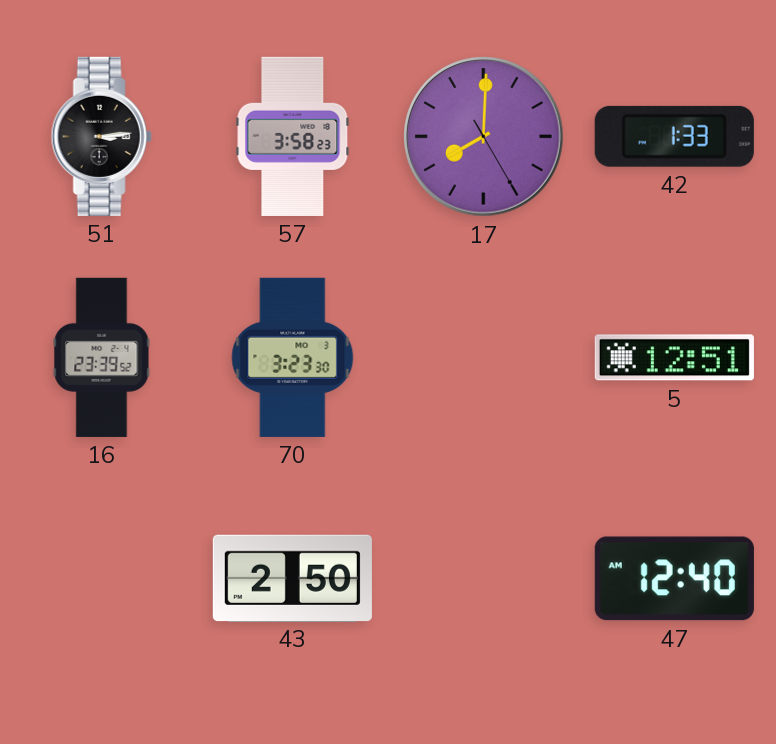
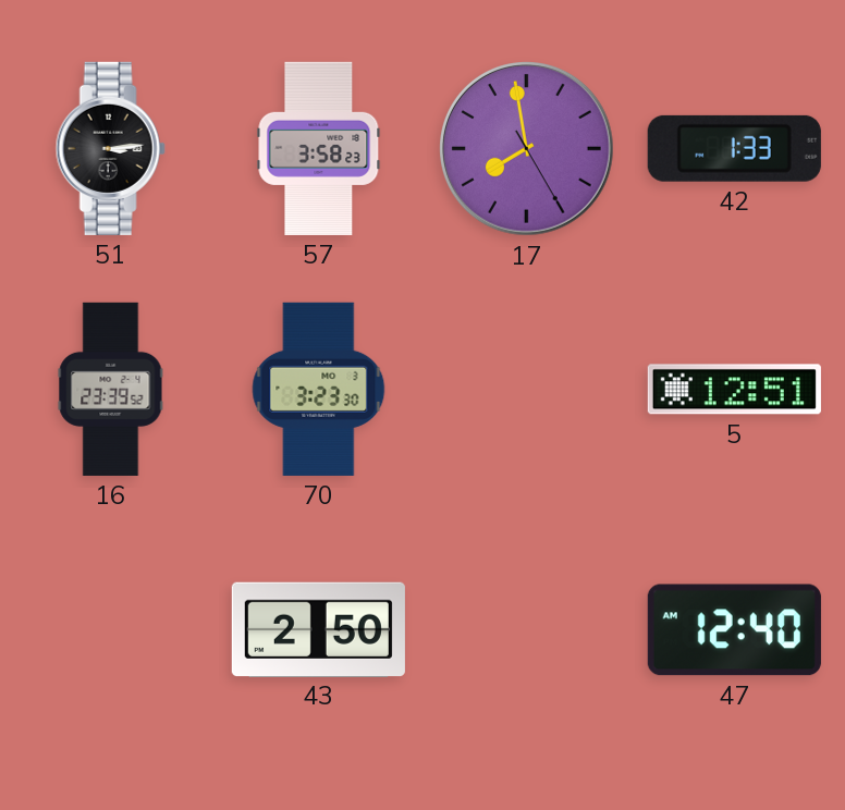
17: 8:00 -> 7:58 (527, 149)
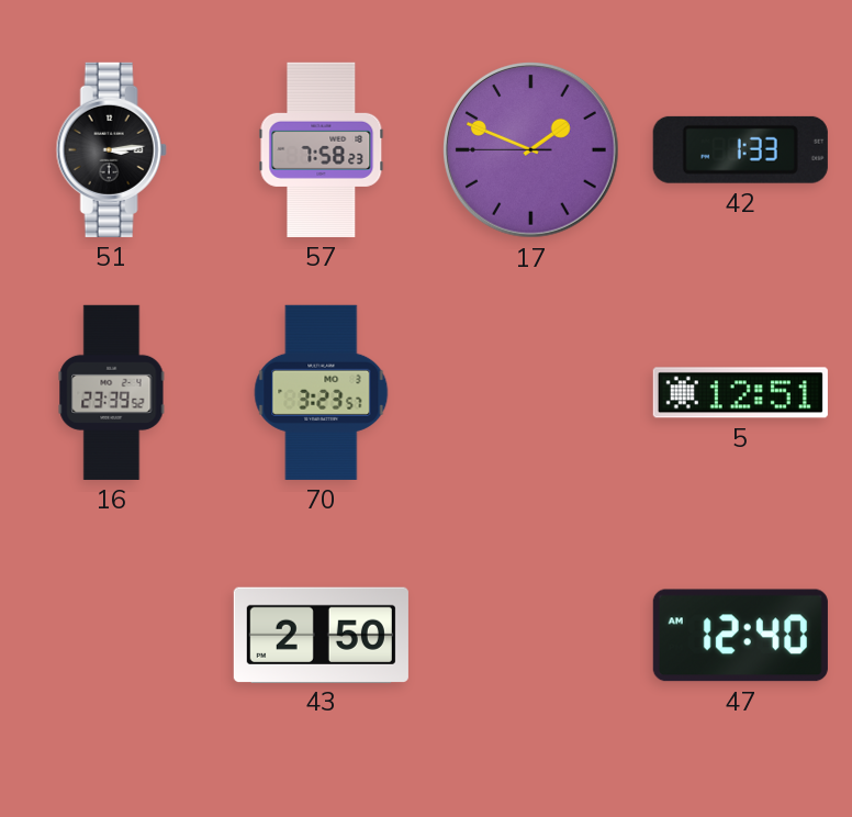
57: 3:58 -> 7:58 (322, 149)
17: 7:58 -> 1:48 (531, 150)
70: 3:23:30 -> 3:23:57 (322, 392)
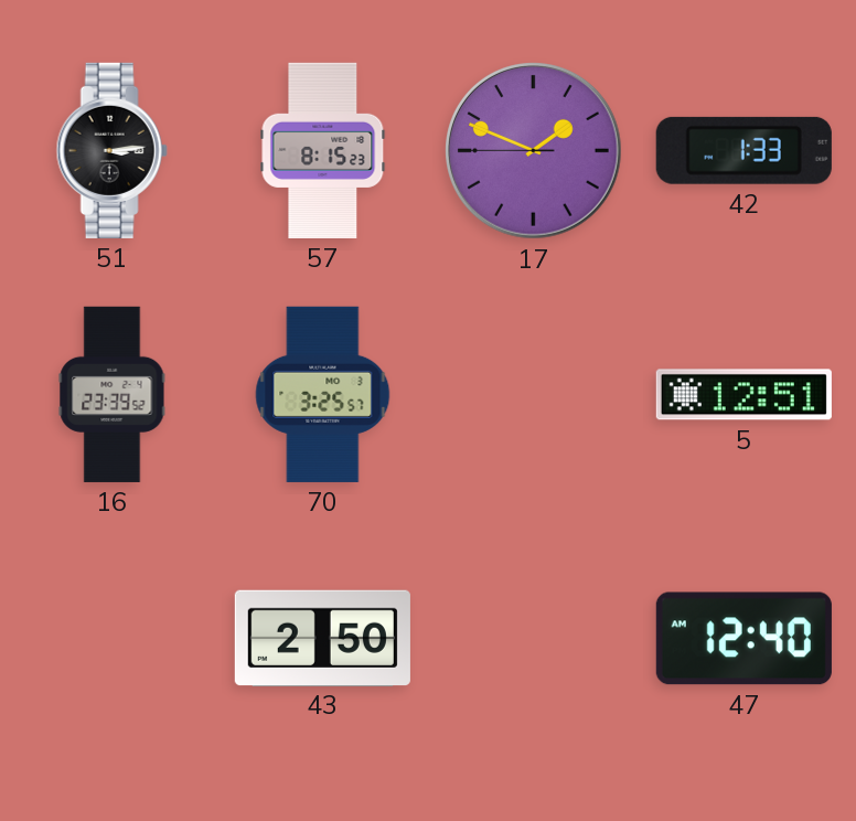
57: 7:58 -> 8:15 (323, 150)
70: 3:23 -> 3:25 (323, 394)
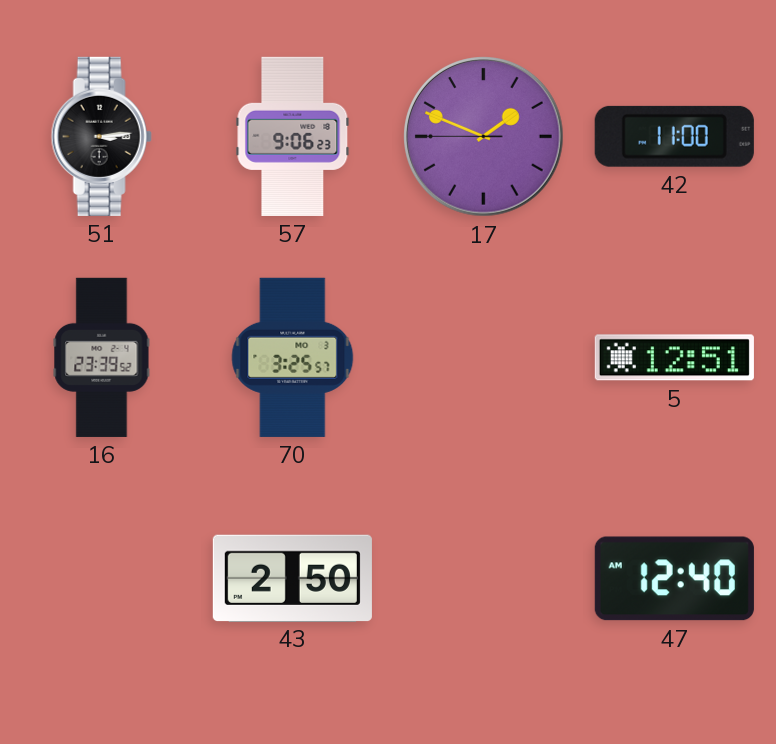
57: 8:15 -> 9:06 (293, 136)
42: 1:33 -> 11:00 (674, 136)
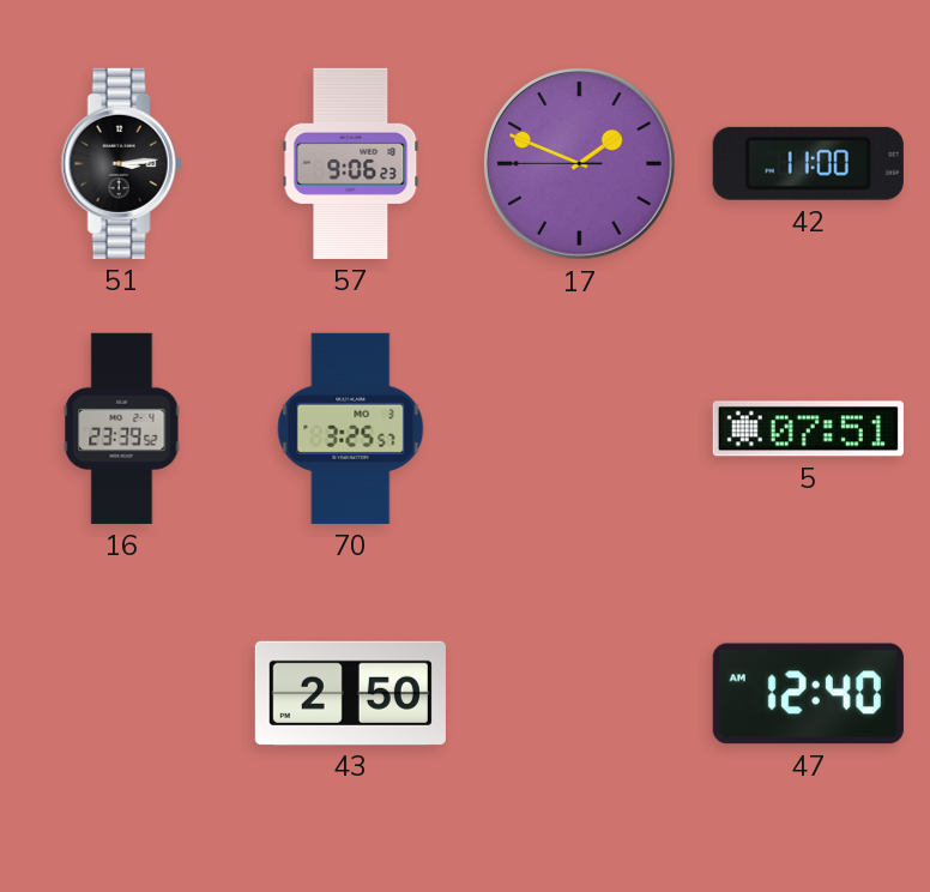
5: 12:51 -> 07:51 (808, 429)
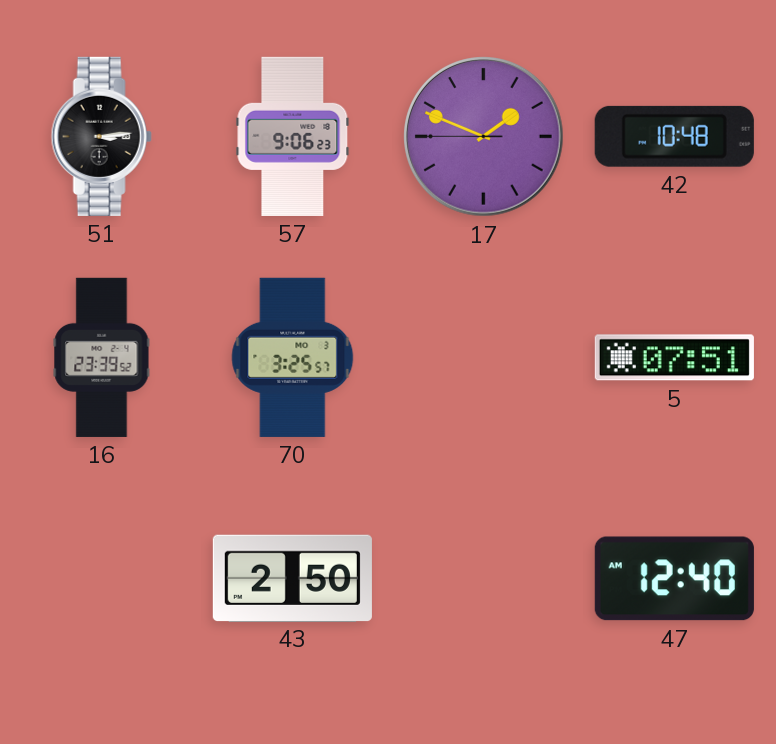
42: 11:00 -> 10:48 (674, 136)
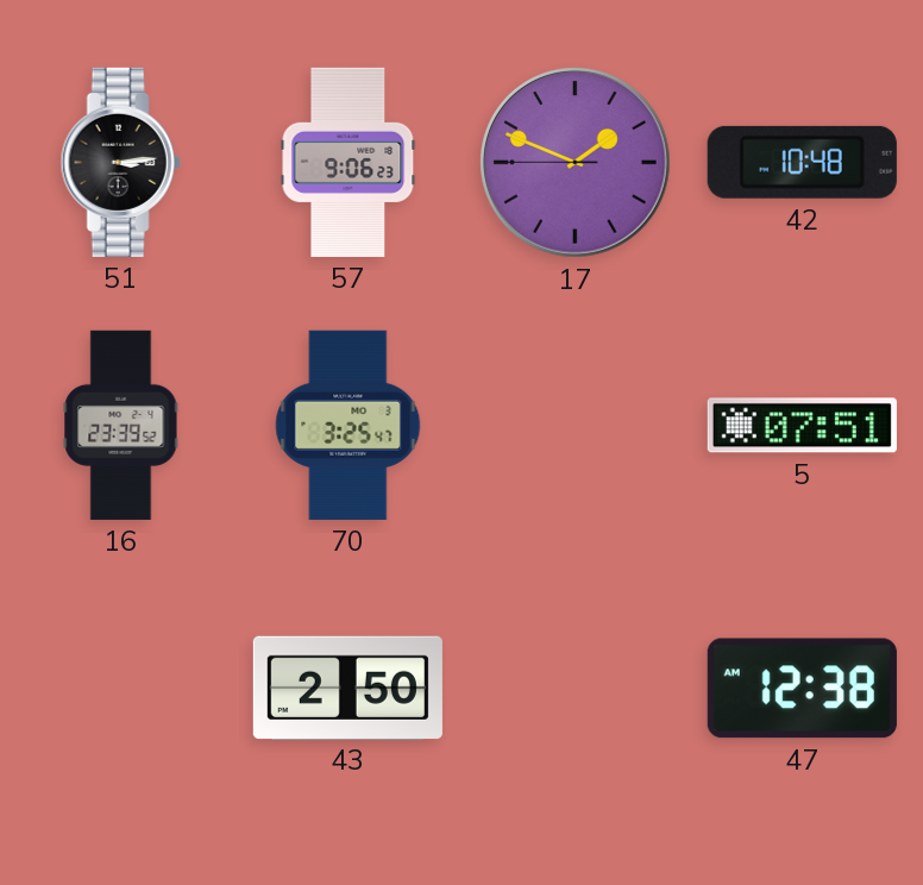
70: 3:25:57 -> 3:25:47 (349, 425)
47: 12:40 -> 12:38 (802, 689)
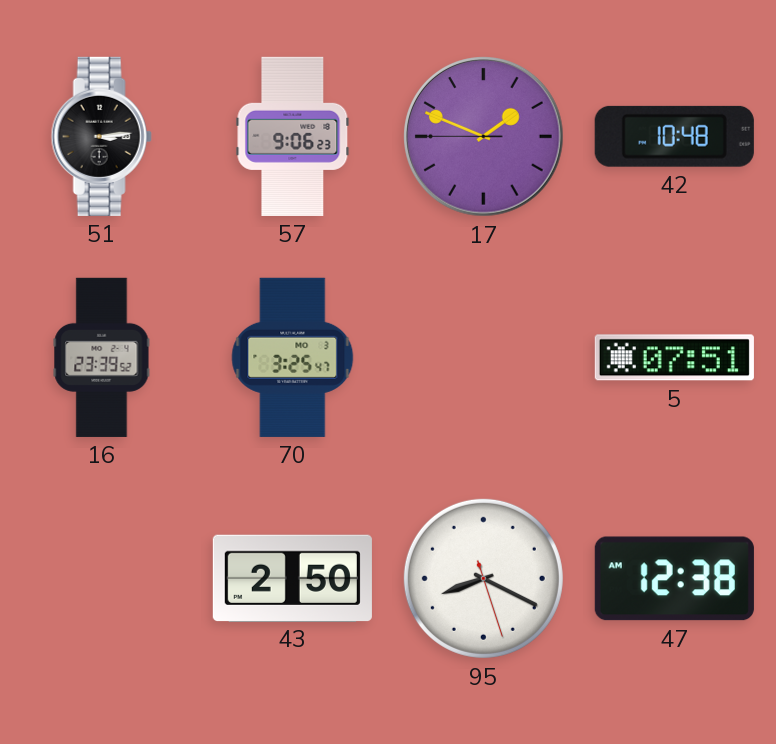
95: none -> 8:19 (483, 578)
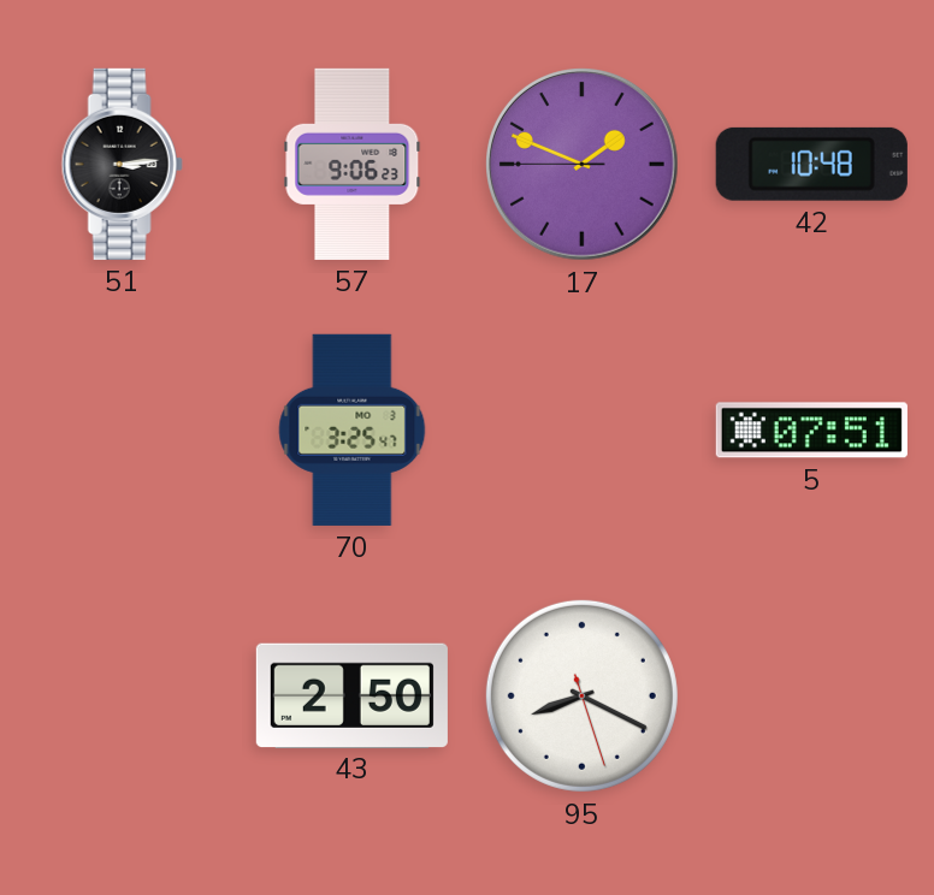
16: 23:39 -> none (102, 357)
47: 12:38 -> none (674, 579)
